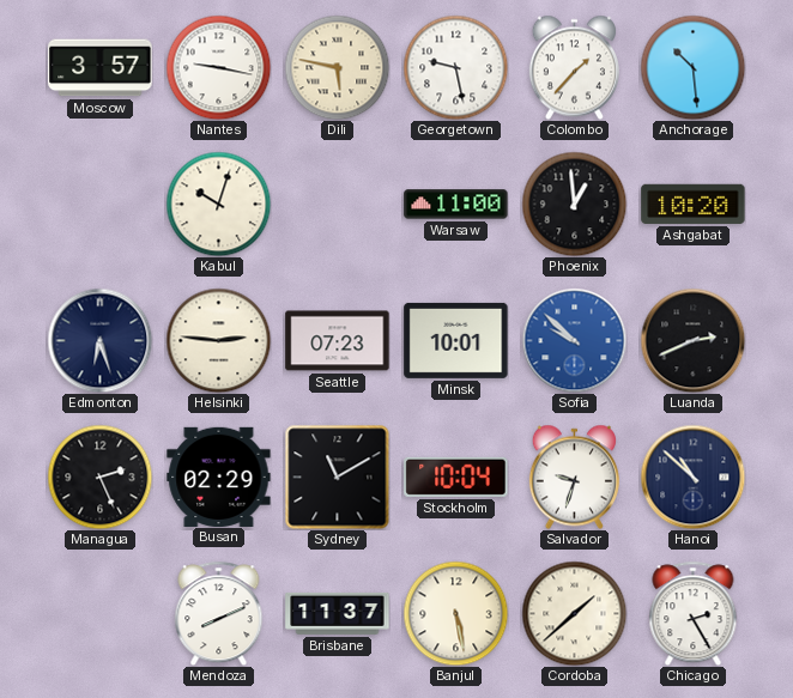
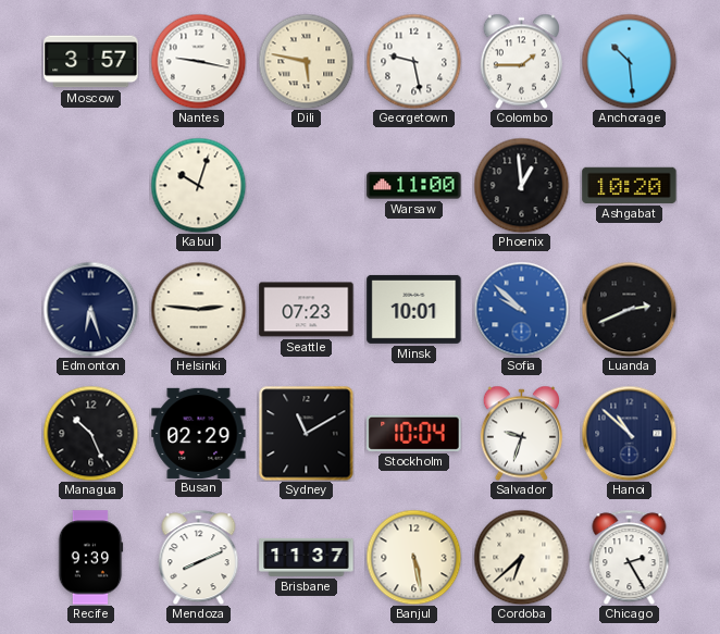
Colombo: 1:37 -> 1:45 (521, 61)
Managua: 2:26 -> 10:26 (90, 433)
Recife: none -> 9:39 (90, 558)
Cordoba: 1:38 -> 6:38 (521, 557)
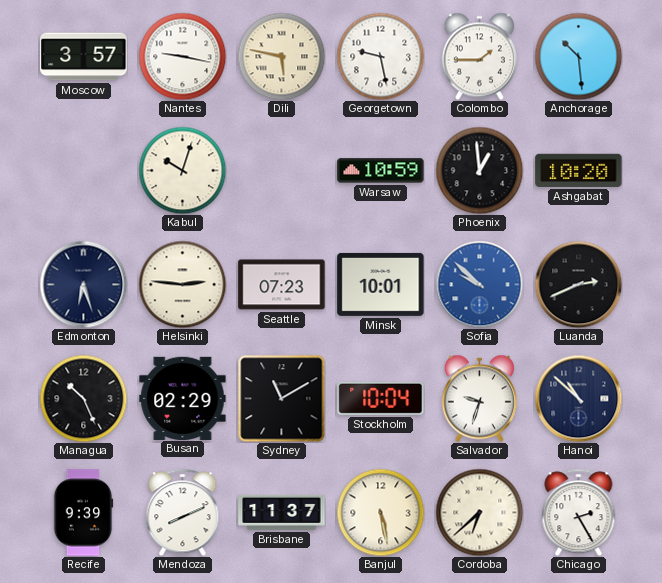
Warsaw: 11:00 -> 10:59 (381, 171)
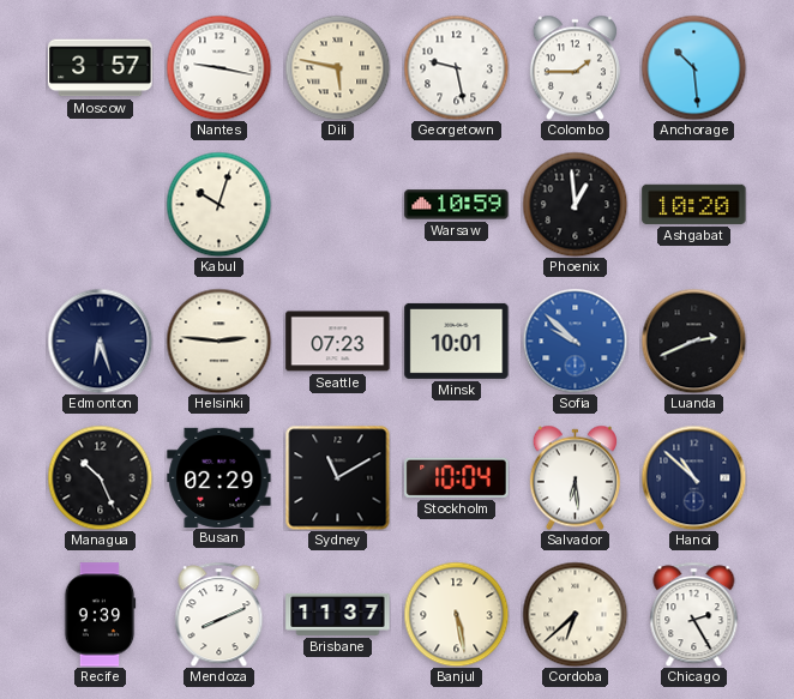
Salvador: 9:33 -> 6:29 (575, 477)
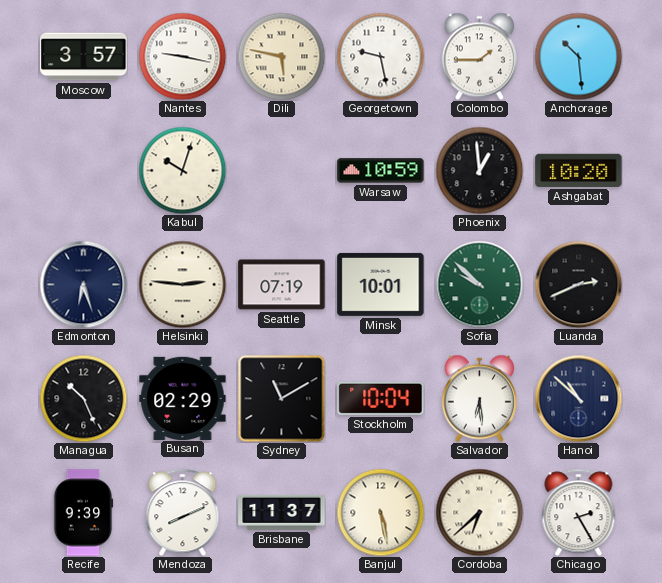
Seattle: 07:23 -> 07:19 (282, 285)
Sofia dial: blue -> green (479, 284)
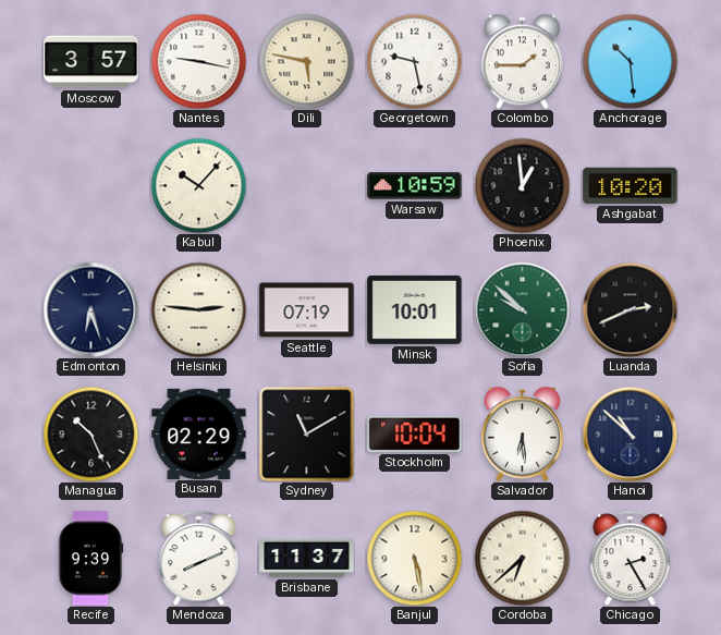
Kabul: 10:03 -> 10:07 (198, 185)
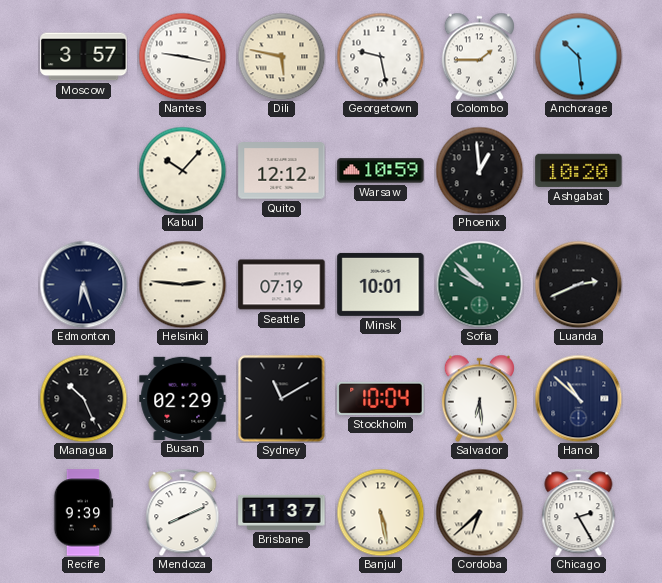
Quito: none -> 12:12 (282, 171)
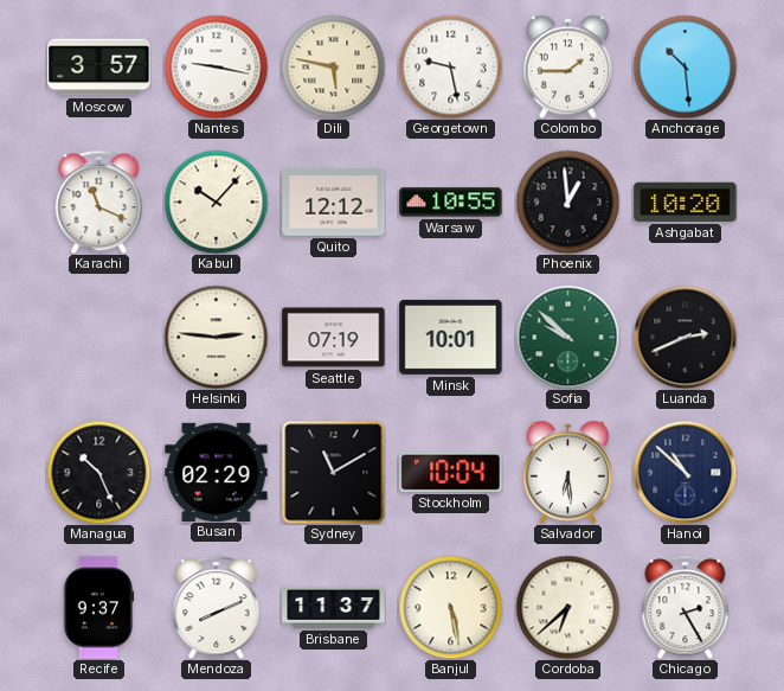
Karachi: none -> 11:19 (99, 201)
Warsaw: 10:59 -> 10:55 (451, 203)
Edmonton: 6:27 -> none (83, 284)
Recife: 9:39 -> 9:37 (98, 608)
